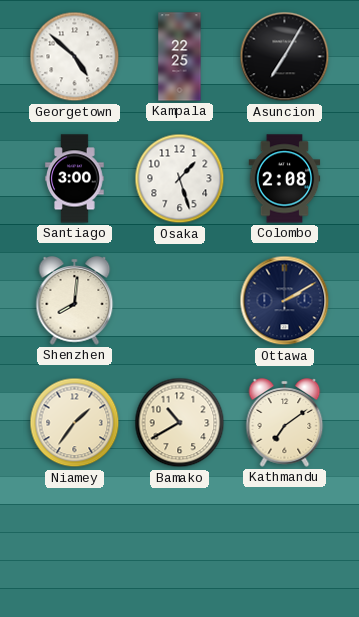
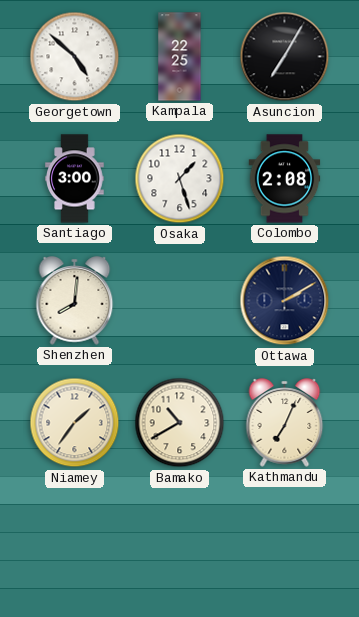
Kathmandu: 7:09 -> 7:04 (285, 423)
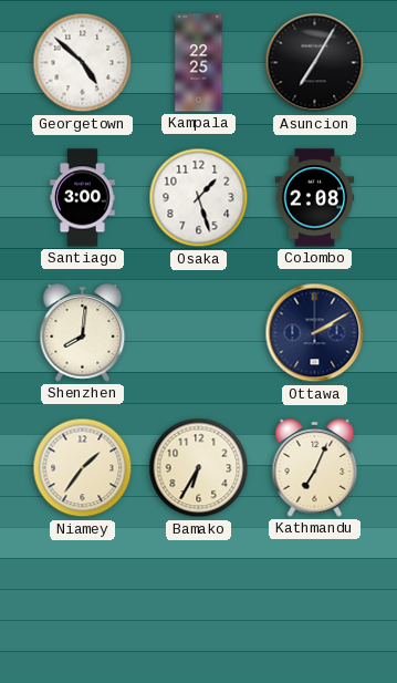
Bamako: 10:40 -> 6:35 (199, 468)
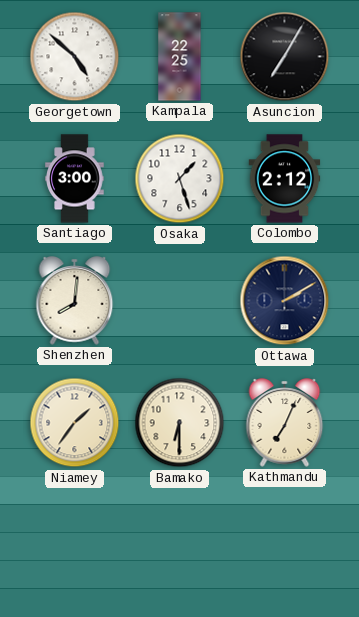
Colombo: 2:08 -> 2:12 (285, 179)
Bamako: 6:35 -> 6:30 (180, 423)
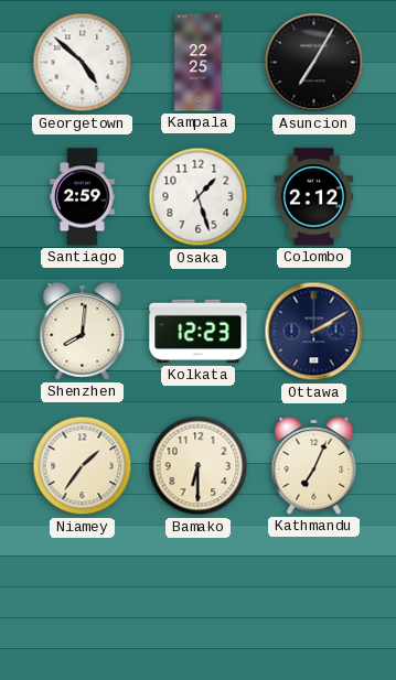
Santiago: 3:00 -> 2:59 (83, 197)
Kolkata: none -> 12:23 (199, 332)
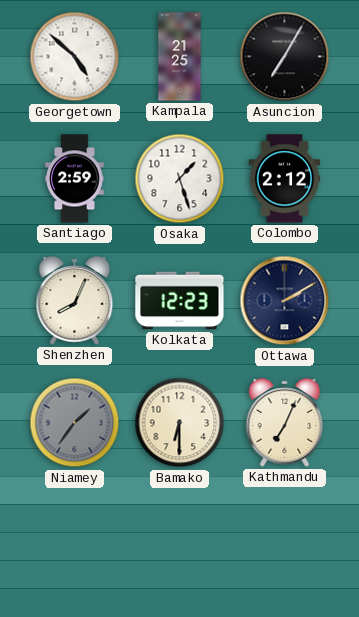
Kampala: 22:25 -> 21:25 (180, 57)
Shenzhen: 8:01 -> 8:04 (75, 301)
Niamey dial: cream -> grey (75, 423)
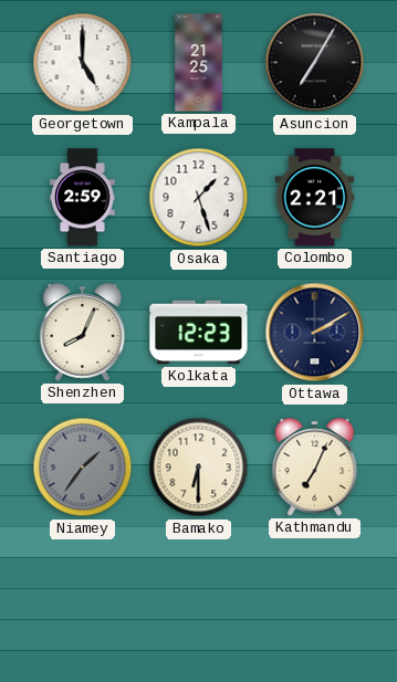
Georgetown: 4:52 -> 5:00 (83, 63)
Colombo: 2:12 -> 2:21 (315, 198)
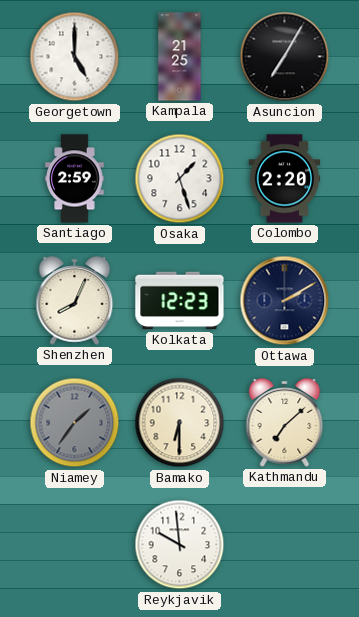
Colombo: 2:21 -> 2:20 (285, 179)
Kathmandu: 7:04 -> 7:08 (285, 423)
Reykjavik: none -> 9:59 (180, 545)
